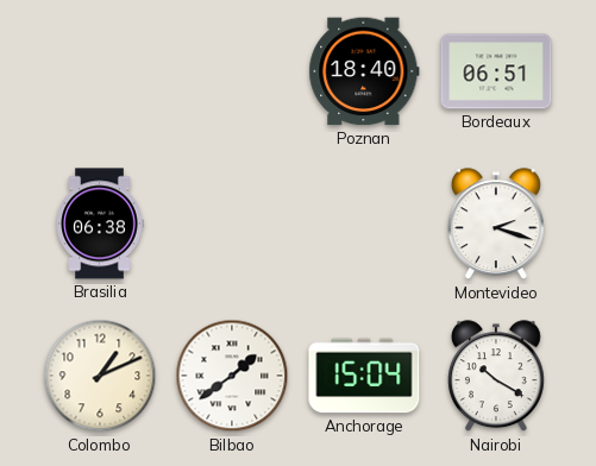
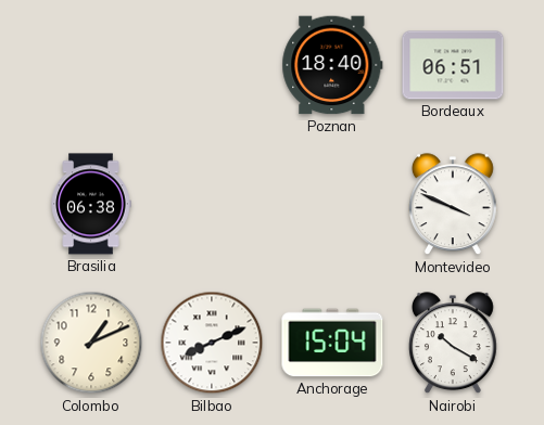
Montevideo: 2:18 -> 3:49 (453, 205)
Bilbao: 1:39 -> 8:11 (212, 343)
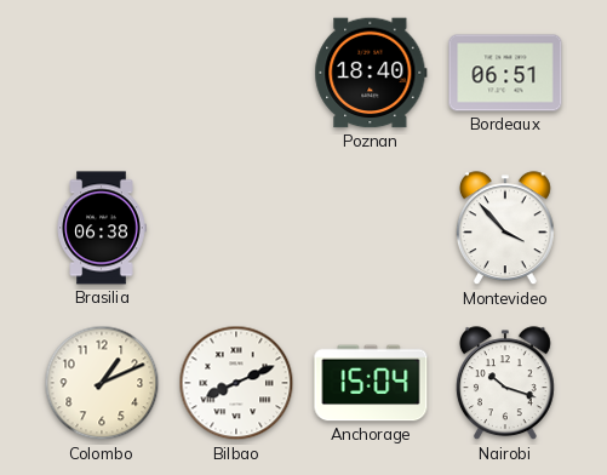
Montevideo: 3:49 -> 3:53 (505, 229)
Nairobi: 10:20 -> 10:18 (505, 384)
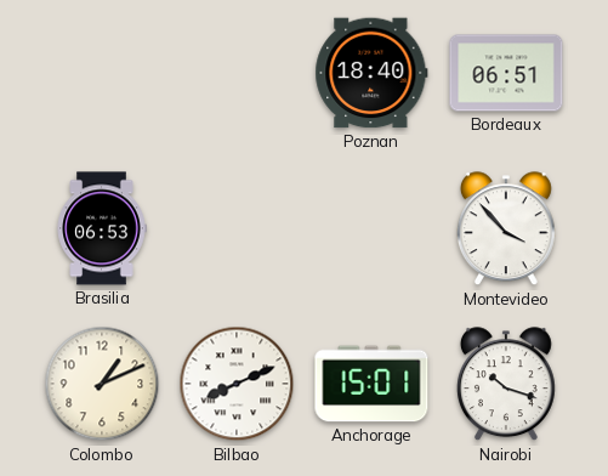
Brasilia: 06:38 -> 06:53 (102, 228)
Anchorage: 15:04 -> 15:01 (371, 384)
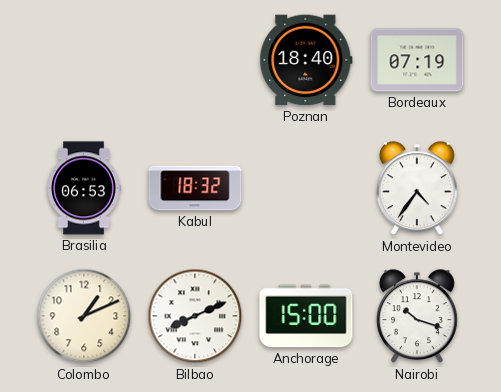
Bordeaux: 06:51 -> 07:19 (417, 60)
Kabul: none -> 18:32 (195, 188)
Montevideo: 3:53 -> 4:36 (417, 189)
Anchorage: 15:01 -> 15:00 (306, 316)
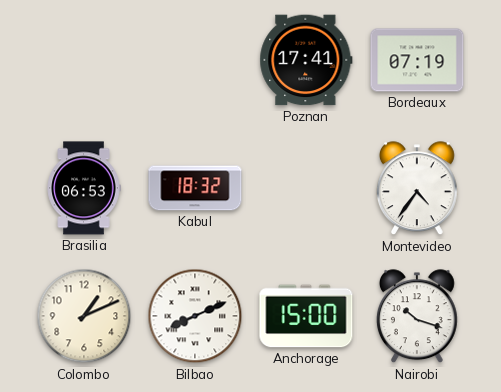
Poznan: 18:40 -> 17:41 (306, 60)
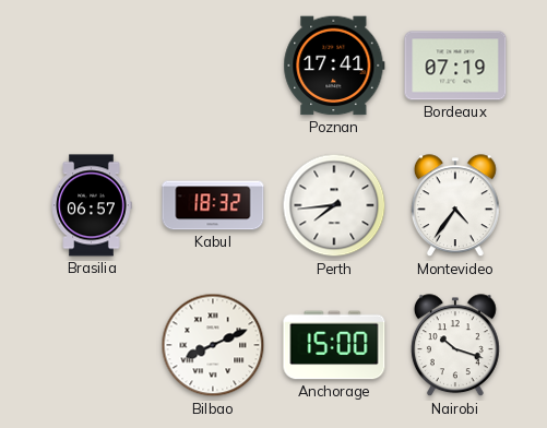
Brasilia: 06:53 -> 06:57 (92, 205)
Perth: none -> 7:44 (334, 205)
Colombo: 1:11 -> none (84, 316)
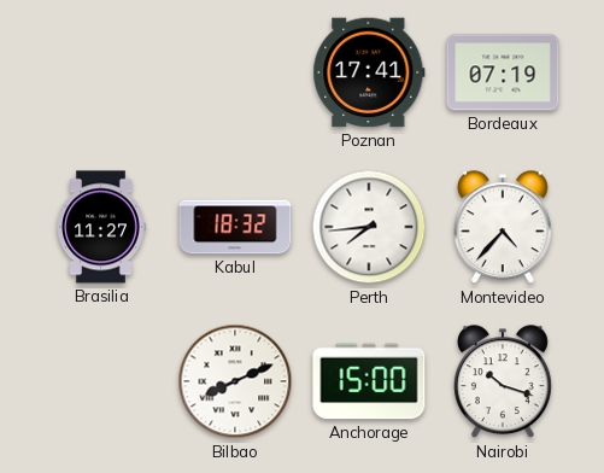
Brasilia: 06:57 -> 11:27 (101, 227)
Montevideo: 4:36 -> 4:37 (503, 228)
